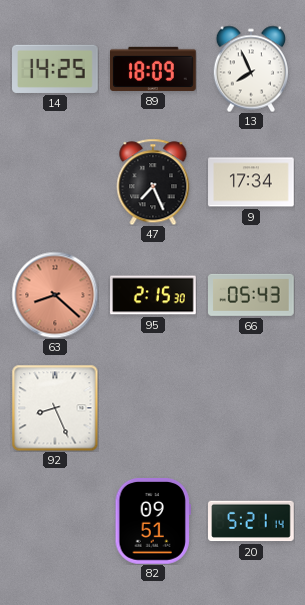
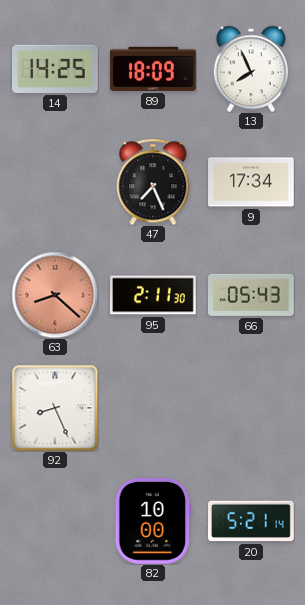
95: 2:15 -> 2:11 (153, 295)
82: 09:51 -> 10:00 (153, 522)
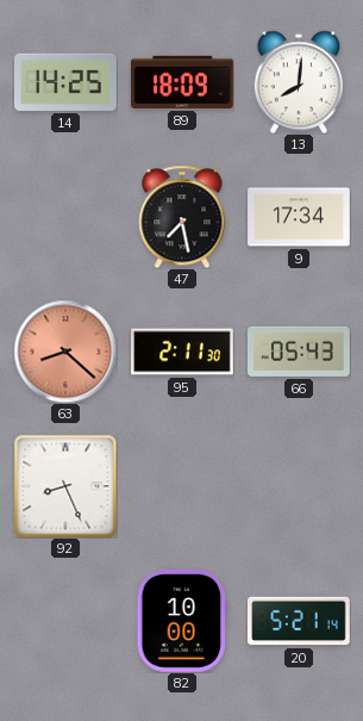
13: 7:56 -> 8:01 (298, 82)
47: 7:26 -> 7:28 (182, 217)
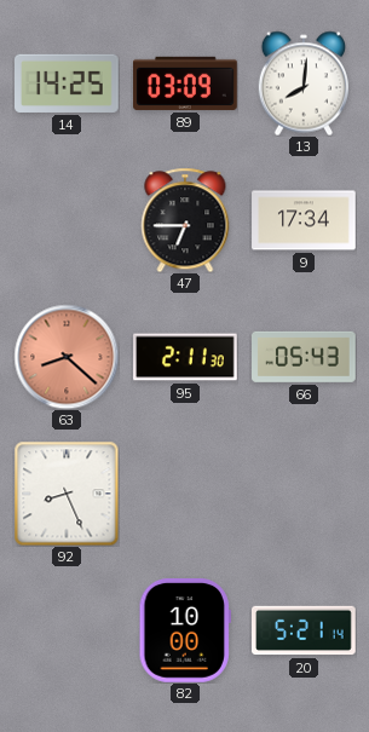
89: 18:09 -> 03:09 (186, 83)
47: 7:28 -> 6:45 (185, 220)
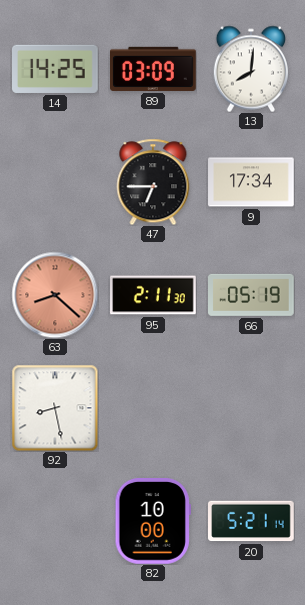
66: 05:43 -> 05:19 (252, 295)
92: 8:26 -> 8:28 (55, 408)
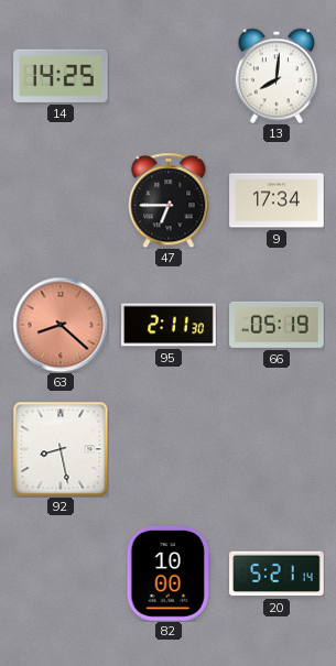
89: 03:09 -> none (154, 69)
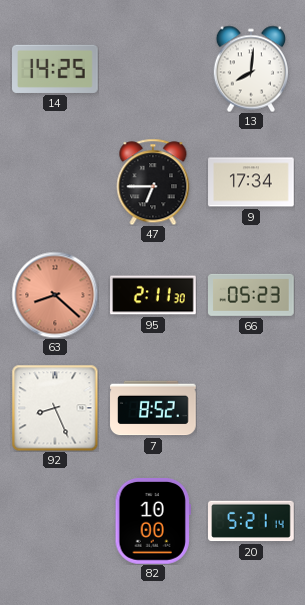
66: 05:19 -> 05:23 (252, 295)
92: 8:28 -> 8:26 (55, 408)
7: none -> 8:52 (153, 408)
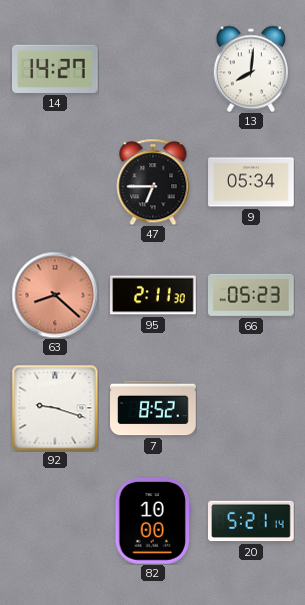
14: 14:25 -> 14:27 (56, 69)
9: 17:34 -> 05:34 (251, 182)
92: 8:26 -> 9:18 (55, 408)
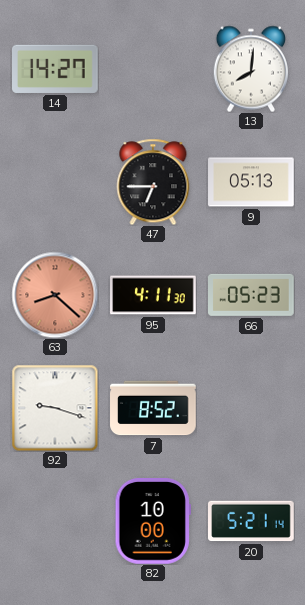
9: 05:34 -> 05:13 (251, 182)
95: 2:11 -> 4:11 (153, 295)
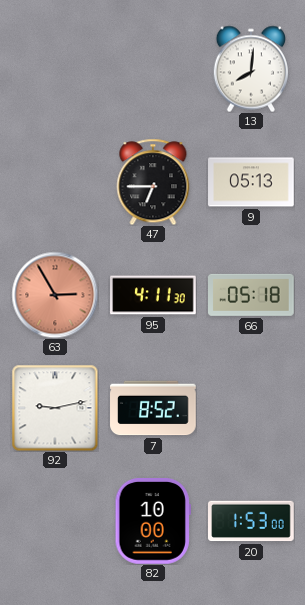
14: 14:27 -> none (56, 69)
63: 8:22 -> 2:55 (55, 295)
66: 05:23 -> 05:18 (252, 295)
92: 9:18 -> 9:13 (55, 408)
20: 5:21 -> 1:53 (252, 521)
